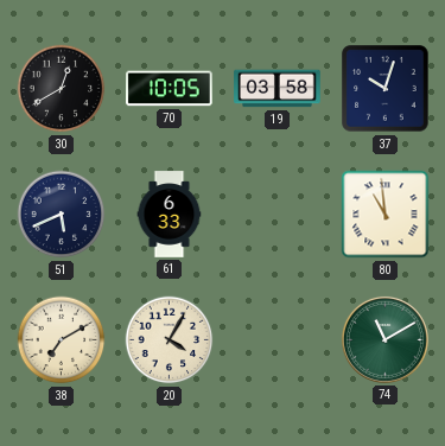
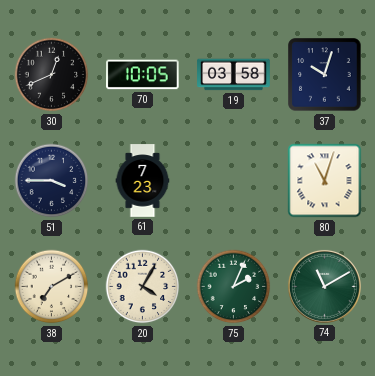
30: 12:40 -> 12:41 (52, 75)
51: 5:41 -> 3:45 (52, 181)
61: 6:33 -> 7:23 (143, 181)
80: 10:59 -> 11:03 (325, 181)
75: none -> 2:04 (234, 287)
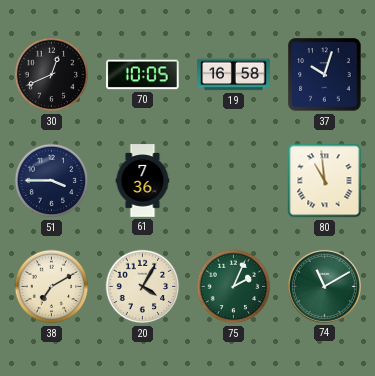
19: 03:58 -> 16:58 (234, 75)
61: 7:23 -> 7:36 (143, 181)
80: 11:03 -> 10:59 (325, 181)
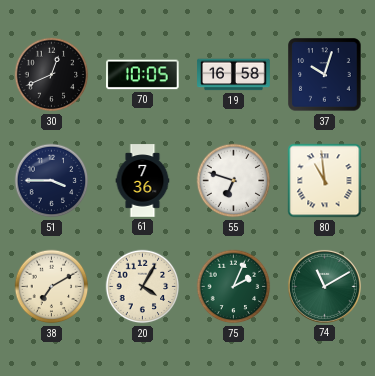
55: none -> 6:48 (234, 181)
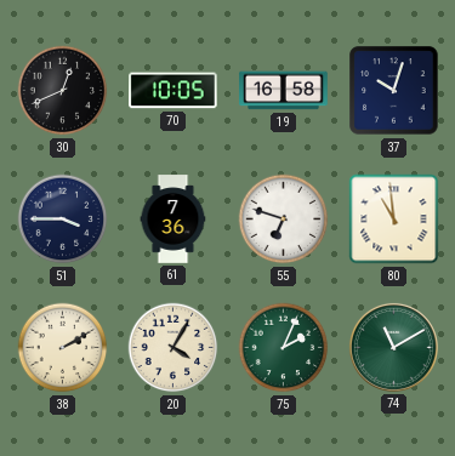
38: 7:10 -> 2:10 (63, 348)
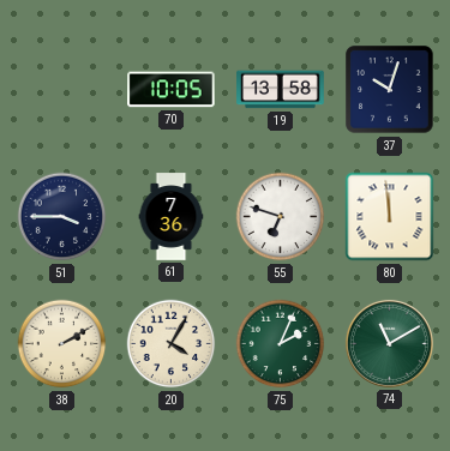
30: 12:41 -> none (63, 91)
19: 16:58 -> 13:58 (281, 90)
80: 10:59 -> 11:59 (390, 217)
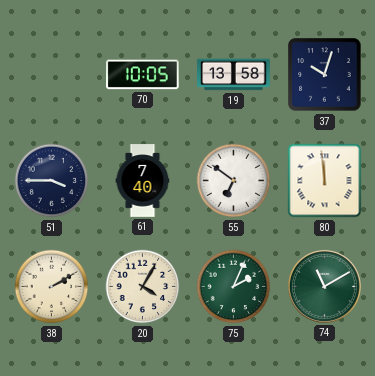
61: 7:36 -> 7:40 (143, 181)
55: 6:48 -> 6:51 (234, 181)
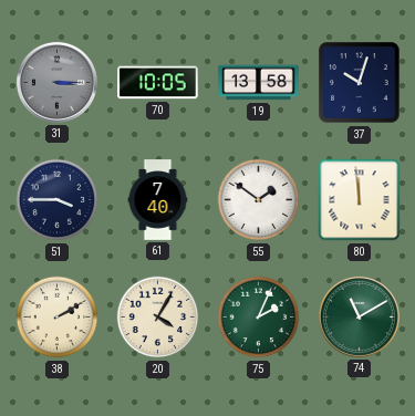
31: none -> 3:15 (56, 82)
55: 6:51 -> 1:51 (259, 200)
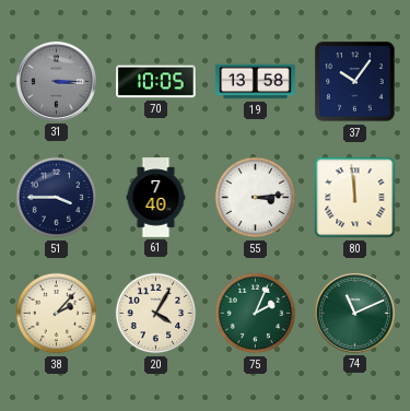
37: 10:03 -> 10:06 (355, 82)
55: 1:51 -> 3:14 (256, 198)
38: 2:10 -> 2:07 (57, 314)
74: 11:10 -> 11:11 (354, 313)
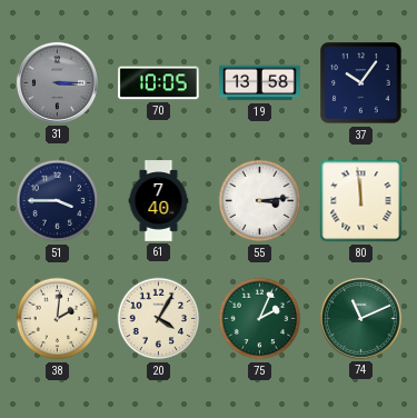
38: 2:07 -> 2:01 (58, 319)
